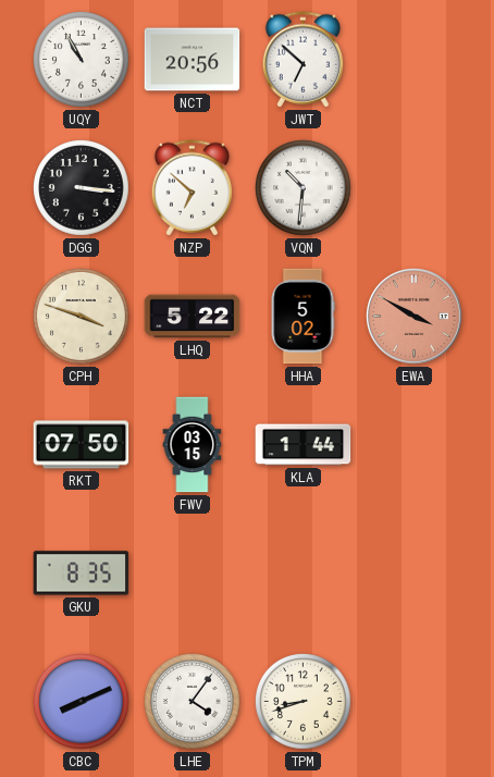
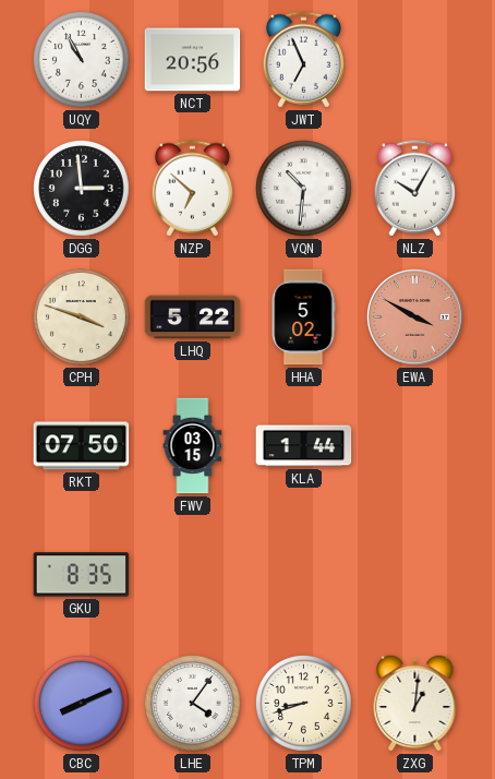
JWT: 6:52 -> 6:56 (303, 60)
DGG: 3:16 -> 2:59 (82, 189)
NLZ: none -> 10:05 (414, 189)
ZXG: none -> 1:01 (415, 703)
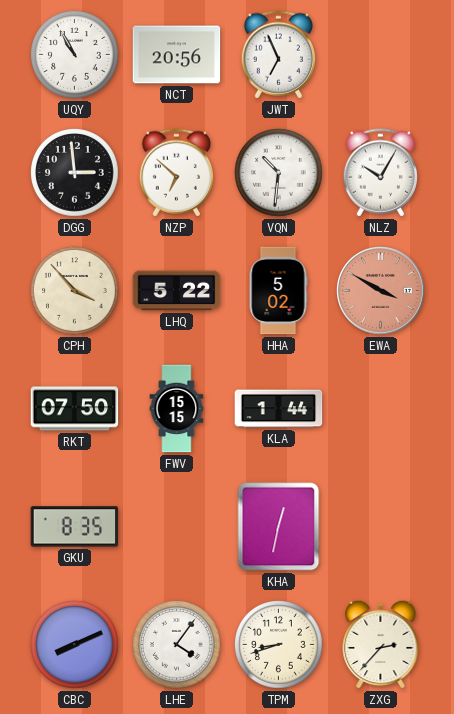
CPH: 3:48 -> 3:53 (75, 291)
FWV: 03:15 -> 15:15 (177, 409)
KHA: none -> 12:32 (279, 527)
ZXG: 1:01 -> 2:37 (381, 644)
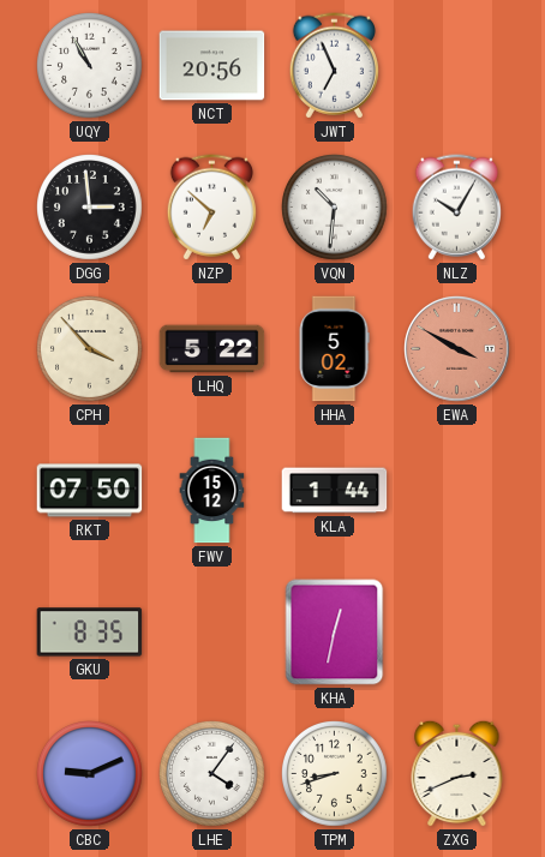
FWV: 15:15 -> 15:12 (212, 491)
CBC: 8:11 -> 9:11 (90, 774)
ZXG: 2:37 -> 2:41 (457, 773)
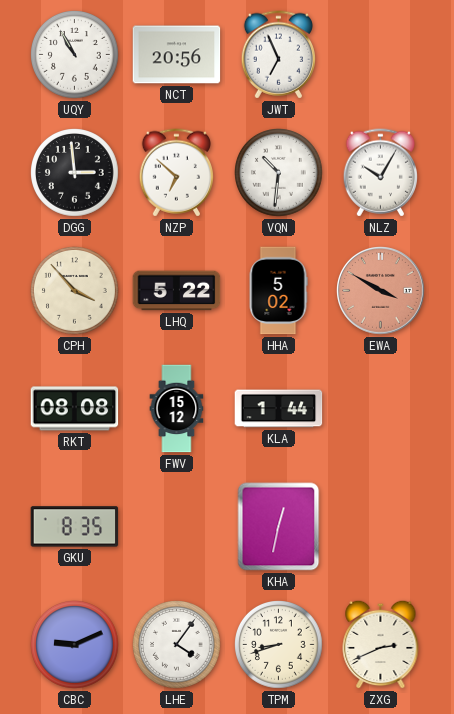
RKT: 07:50 -> 08:08 (75, 409)
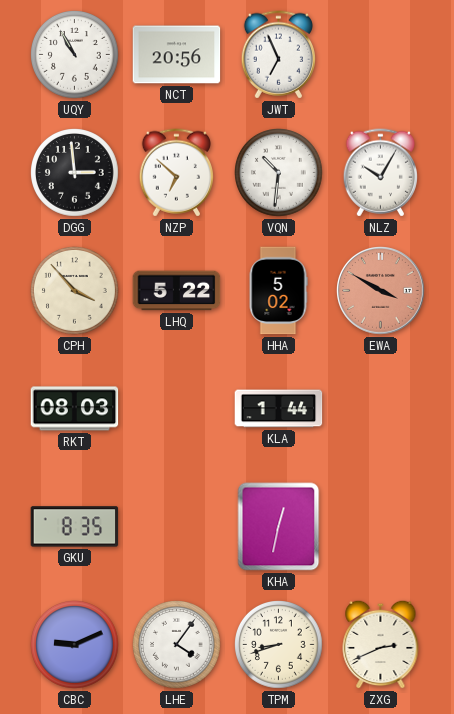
RKT: 08:08 -> 08:03 (75, 409)
FWV: 15:12 -> none (177, 409)
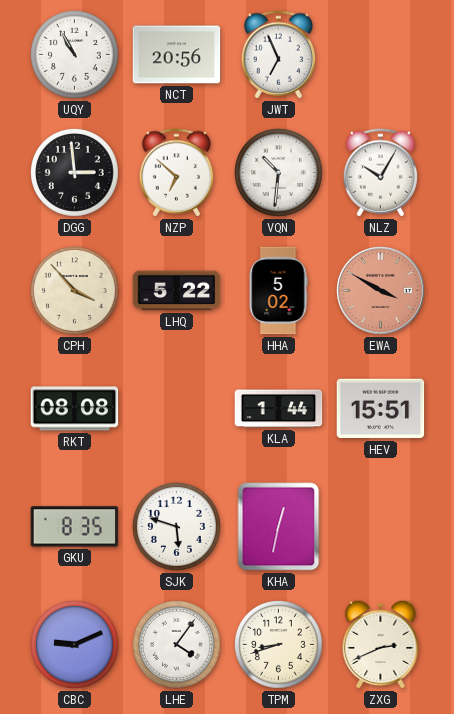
RKT: 08:03 -> 08:08 (75, 409)
HEV: none -> 15:51 (381, 409)
SJK: none -> 5:48 (177, 527)
